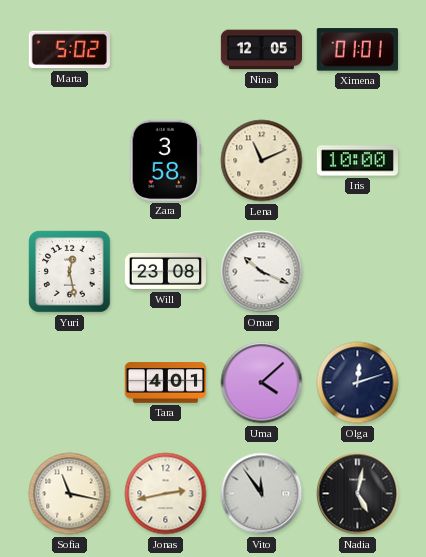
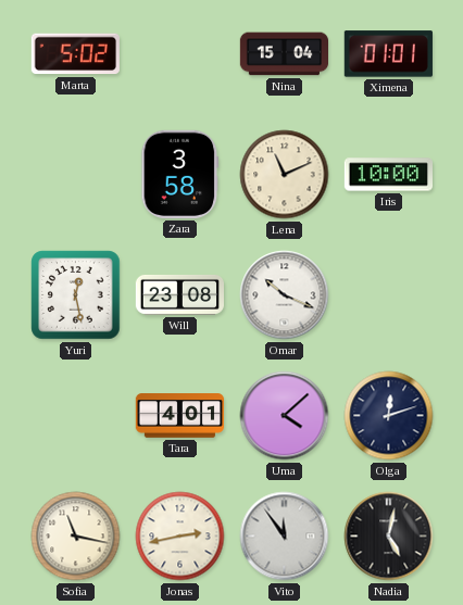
Nina: 12:05 -> 15:04 (285, 54)
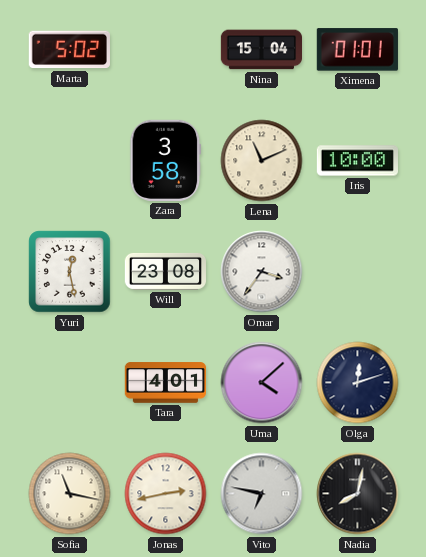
Omar: 10:19 -> 3:36 (262, 272)
Vito: 11:54 -> 6:47 (262, 494)
Nadia: 5:02 -> 8:02 (358, 494)
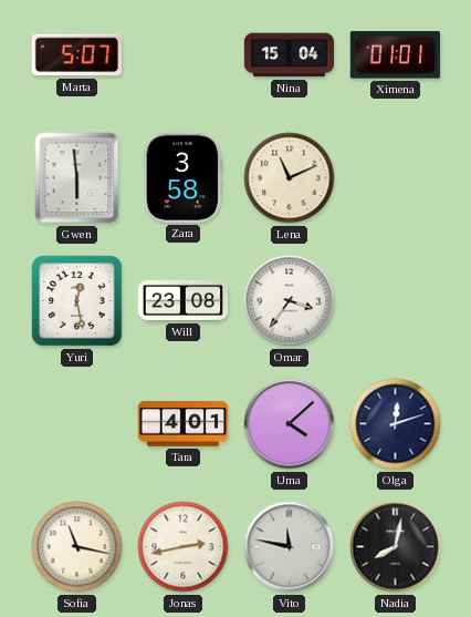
Marta: 5:02 -> 5:07 (76, 55)
Gwen: none -> 5:59 (77, 178)
Iris: 10:00 -> none (357, 161)
Vito: 6:47 -> 11:47 (290, 547)
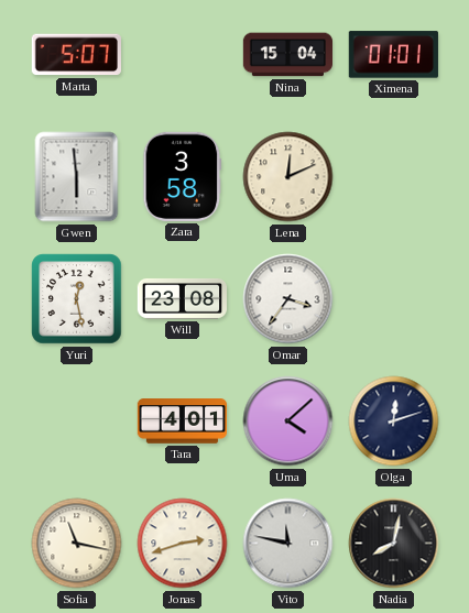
Lena: 11:11 -> 12:11 (288, 177)
Jonas: 2:43 -> 2:42 (183, 544)
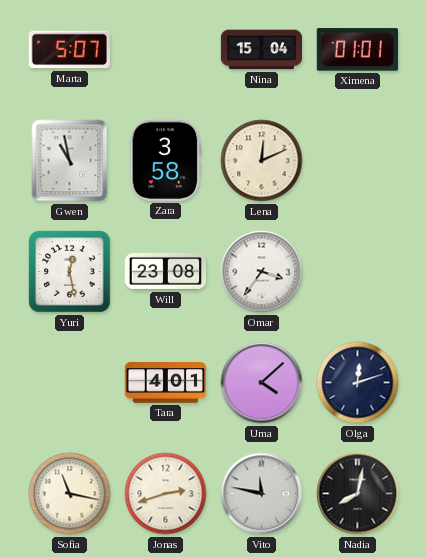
Gwen: 5:59 -> 10:58 (70, 161)
